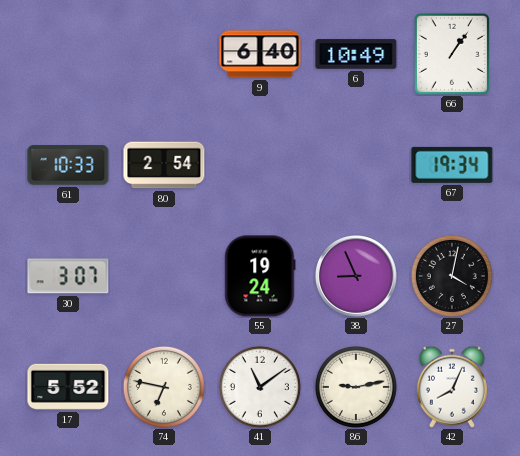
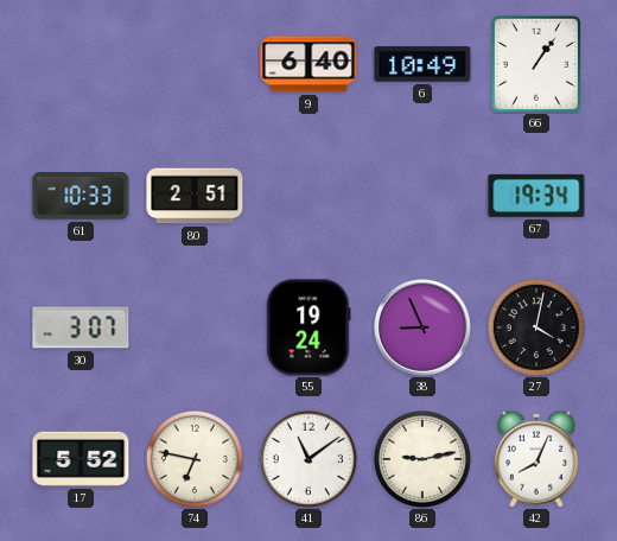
80: 2:54 -> 2:51 (195, 196)
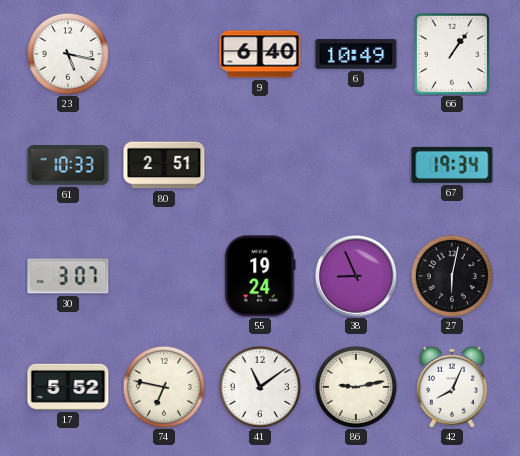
23: none -> 5:17 (68, 54)
27: 4:02 -> 6:02 (452, 276)
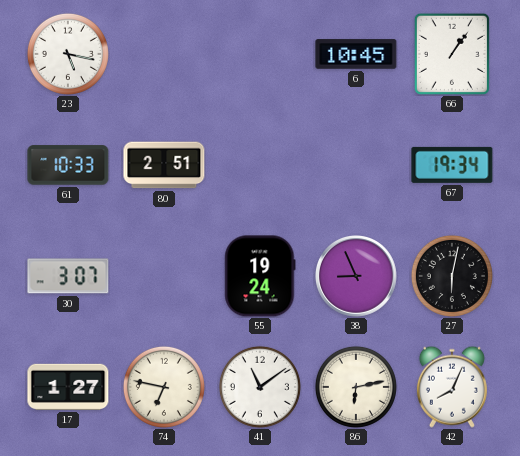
9: 6:40 -> none (260, 54)
6: 10:49 -> 10:45 (356, 54)
17: 5:52 -> 1:27 (68, 387)
86: 9:13 -> 6:13 (356, 387)
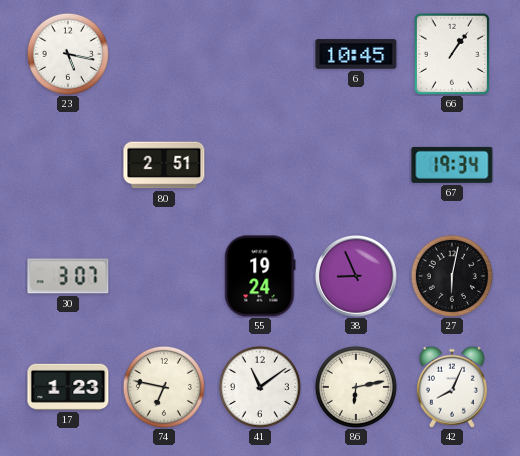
61: 10:33 -> none (68, 165)
17: 1:27 -> 1:23 (68, 387)
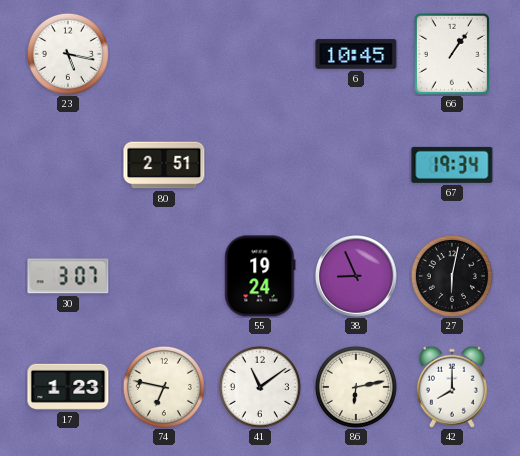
42: 8:04 -> 8:00 (452, 387)
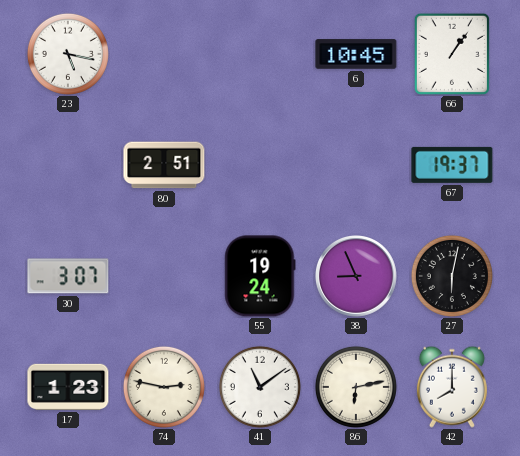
67: 19:34 -> 19:37 (452, 165)
74: 6:47 -> 2:47 (164, 387)
